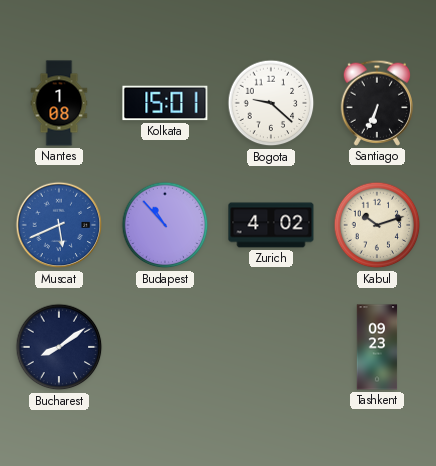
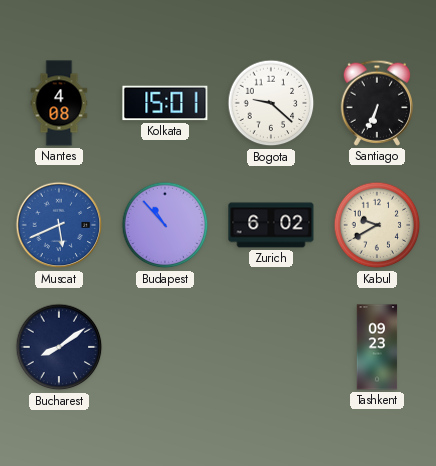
Nantes: 1:08 -> 4:08 (59, 103)
Zurich: 4:02 -> 6:02 (271, 225)
Kabul: 10:12 -> 9:40 (377, 225)
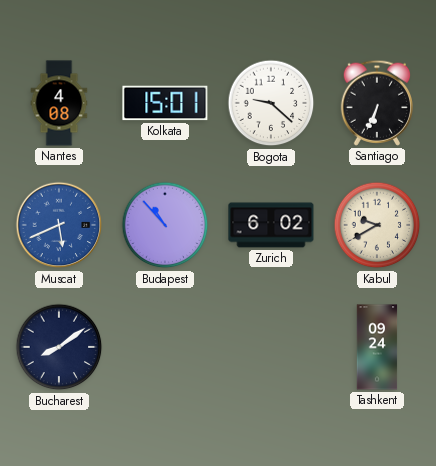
Tashkent: 09:23 -> 09:24 (377, 347)
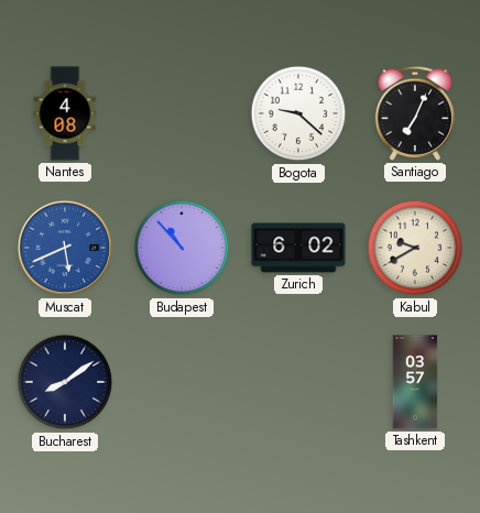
Kolkata: 15:01 -> none (165, 103)
Santiago: 6:34 -> 7:04 (414, 113)
Tashkent: 09:24 -> 03:57 (415, 382)
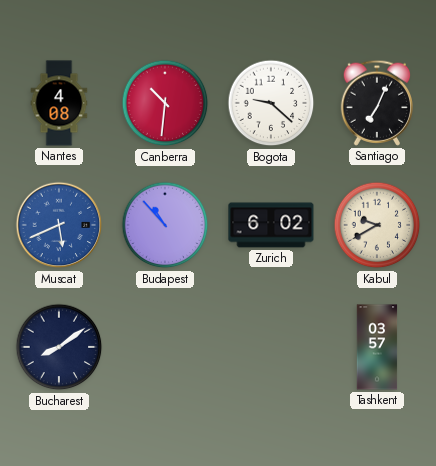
Canberra: none -> 10:31 (165, 103)
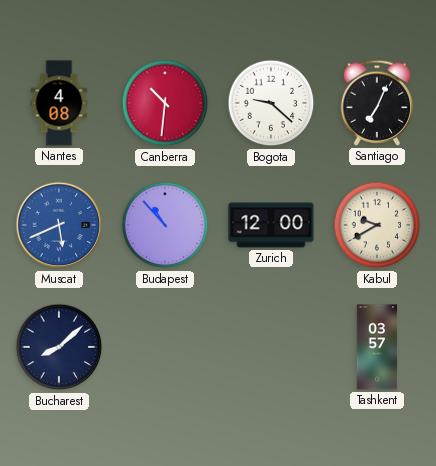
Zurich: 6:02 -> 12:00 (271, 225)
Bucharest: 8:09 -> 8:08 (59, 347)
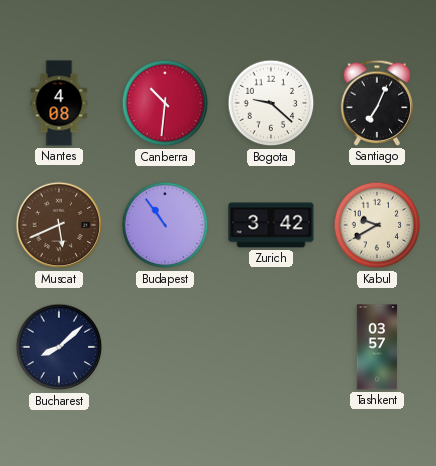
Muscat dial: blue -> brown (59, 225)
Budapest: 10:53 -> 10:54 (165, 225)
Zurich: 12:00 -> 3:42 (271, 225)
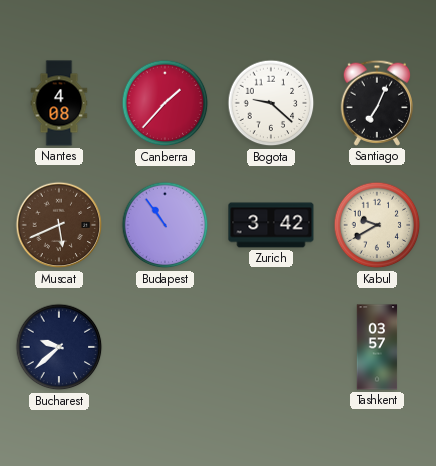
Canberra: 10:31 -> 1:37 (165, 103)
Bucharest: 8:08 -> 9:38 (59, 347)
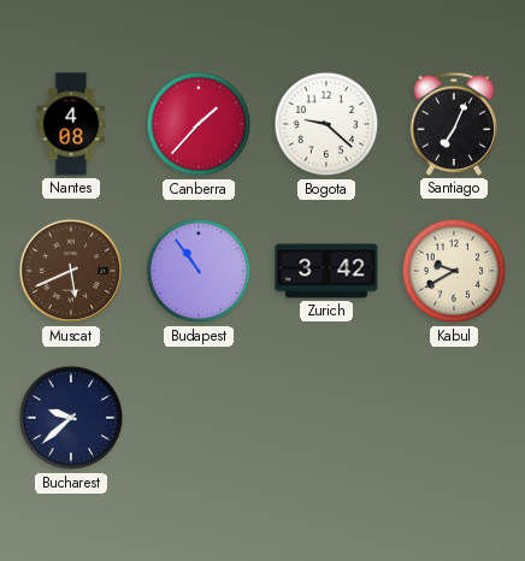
Tashkent: 03:57 -> none (377, 347)
